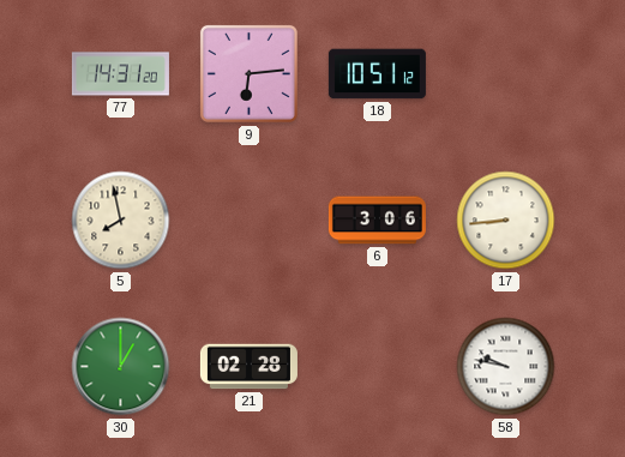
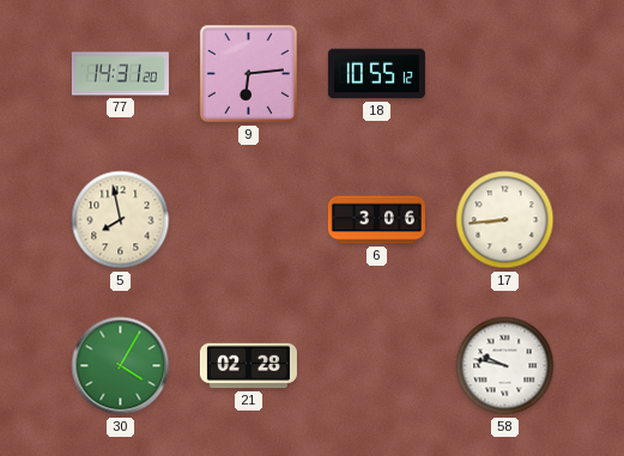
18: 10:51 -> 10:55 (376, 74)
30: 1:00 -> 4:05 (121, 366)
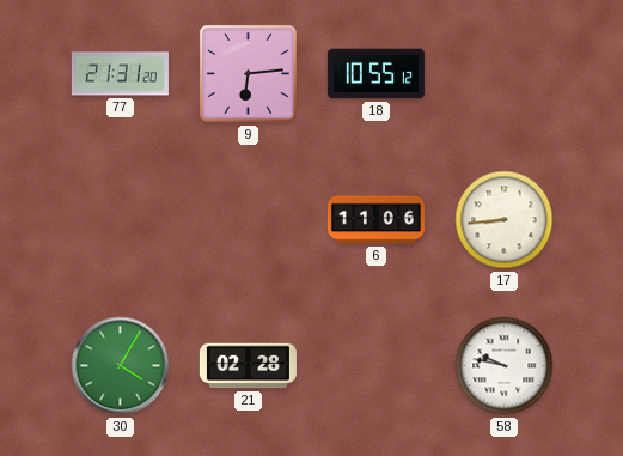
77: 14:31 -> 21:31 (120, 74)
5: 7:58 -> none (121, 220)
6: 3:06 -> 11:06 (375, 220)
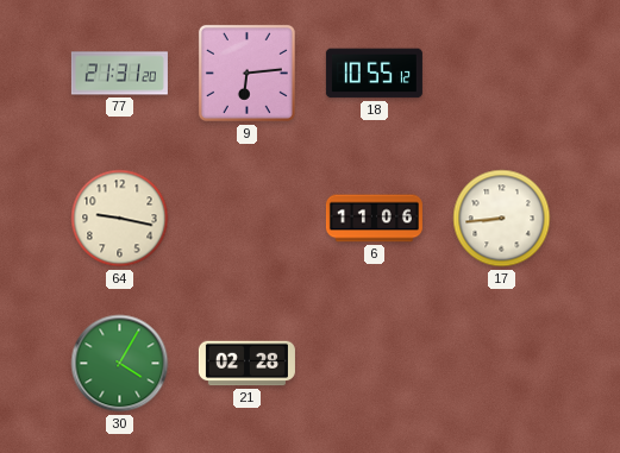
64: none -> 9:17 (120, 219)
58: 9:47 -> none (505, 366)
